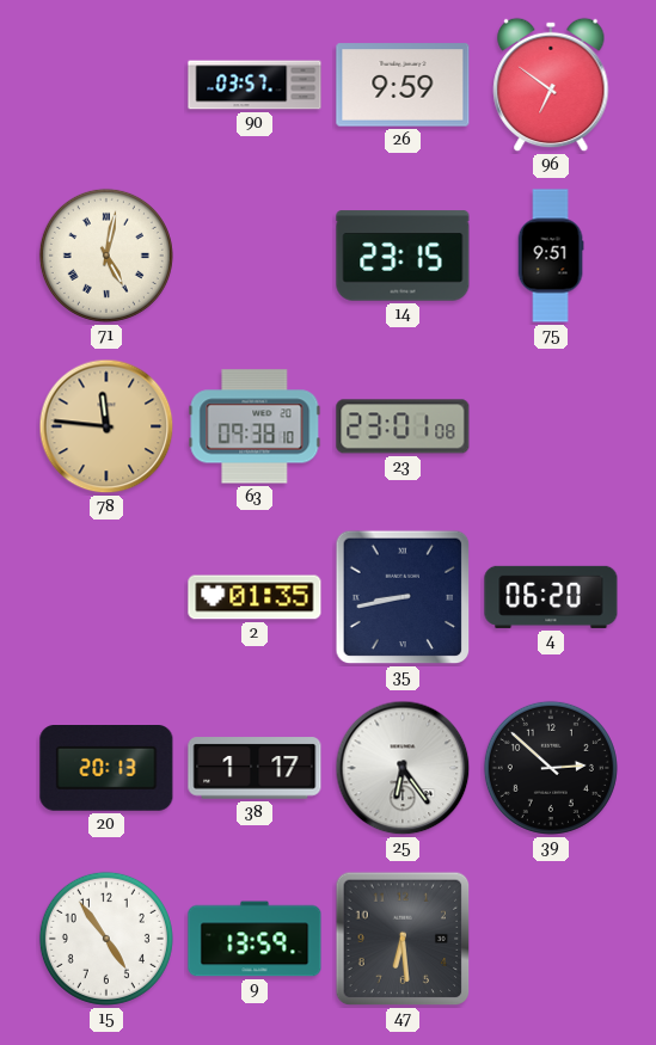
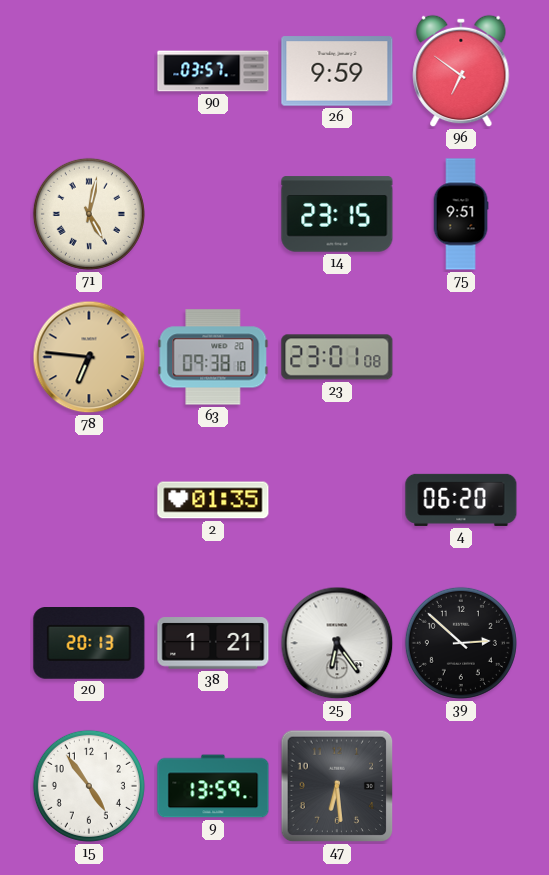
78: 11:46 -> 6:46 (89, 357)
35: 8:43 -> none (403, 597)
38: 1:17 -> 1:21 (213, 643)
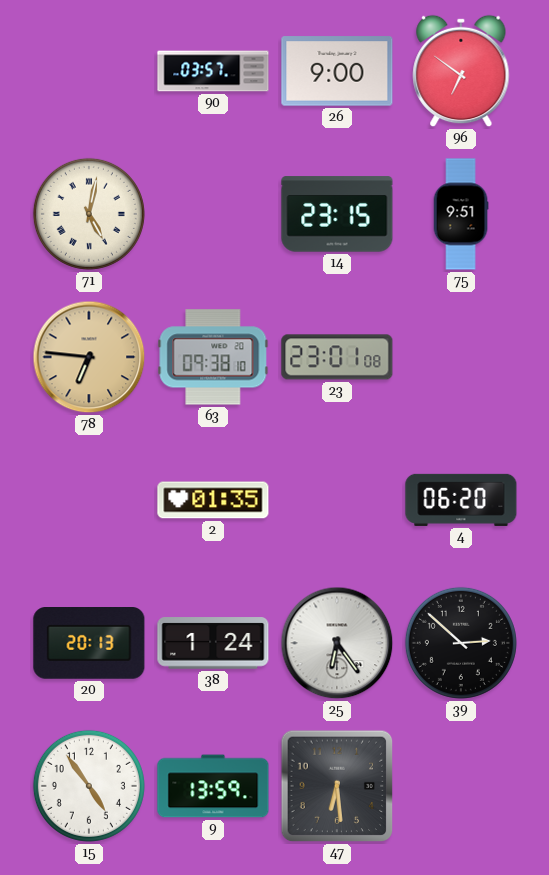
26: 9:59 -> 9:00 (337, 71)
38: 1:21 -> 1:24 (213, 643)
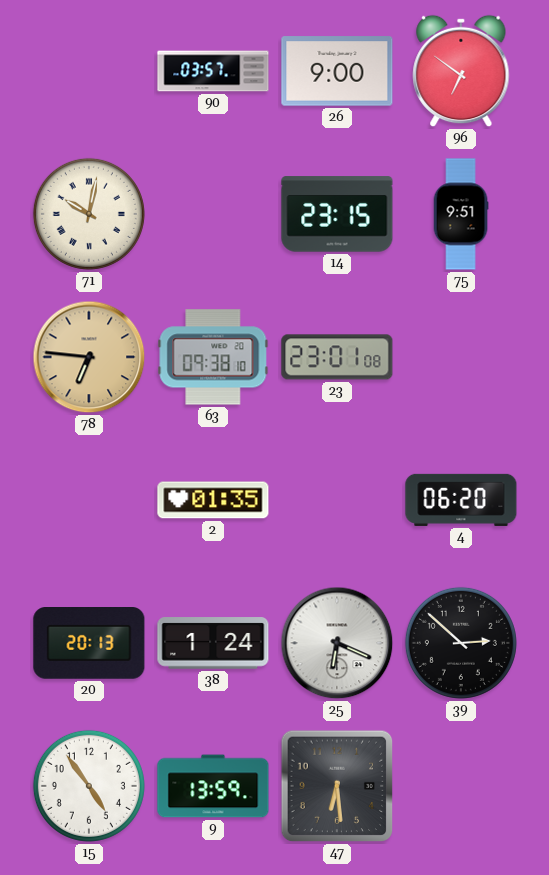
71: 5:02 -> 10:02 (89, 214)
25: 6:24 -> 6:19 (337, 643)
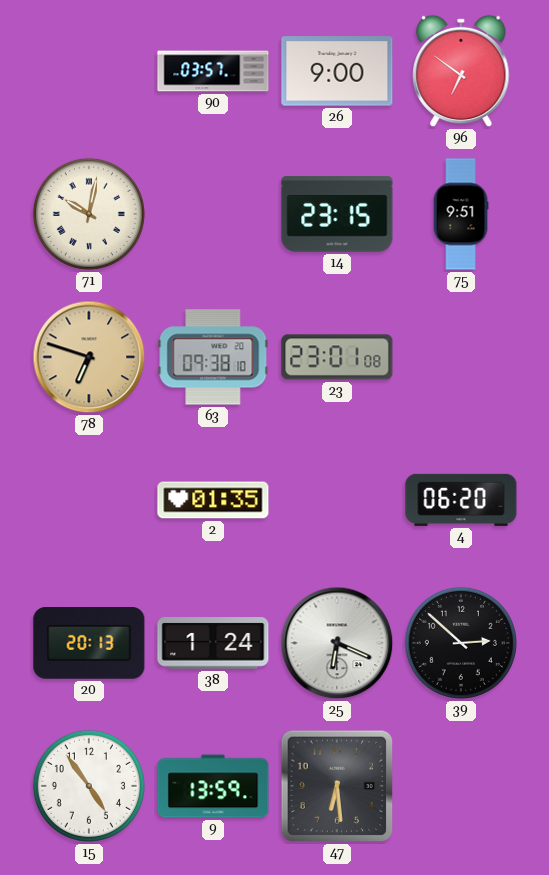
78: 6:46 -> 6:48 (89, 357)
